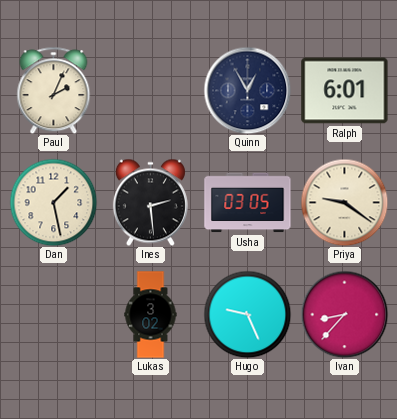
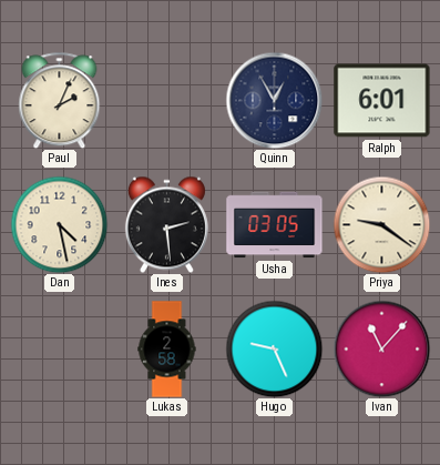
Dan: 1:28 -> 4:28 (59, 224)
Lukas: 3:02 -> 2:58 (167, 350)
Ivan: 8:37 -> 11:07 (381, 348)
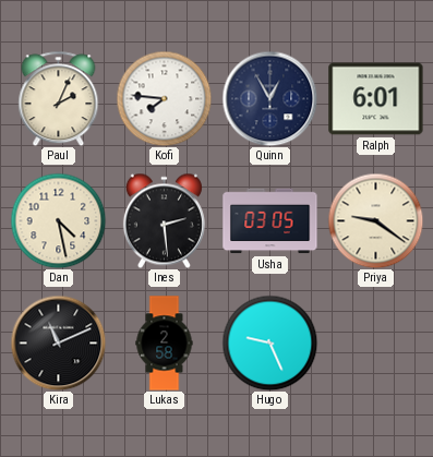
Kofi: none -> 7:46 (164, 98)
Kira: none -> 11:11 (58, 342)
Ivan: 11:07 -> none (381, 348)
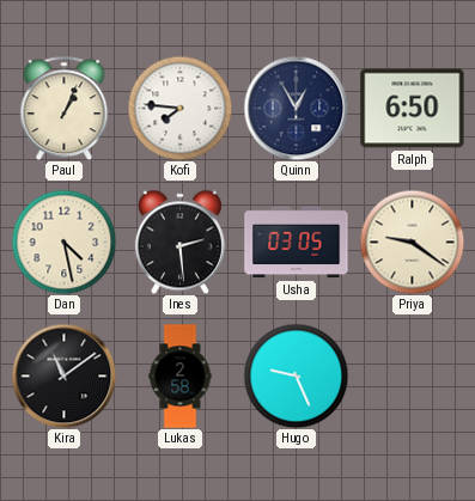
Paul: 2:04 -> 1:04 (65, 108)
Ralph: 6:01 -> 6:50 (413, 109)
Kira: 11:11 -> 11:09 (63, 375)
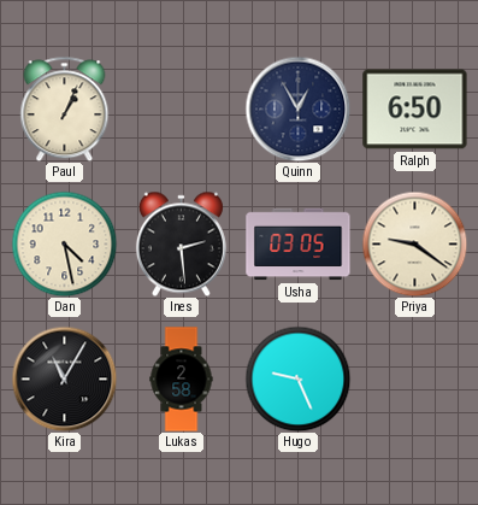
Kofi: 7:46 -> none (179, 108)
Kira: 11:09 -> 11:05 (64, 378)
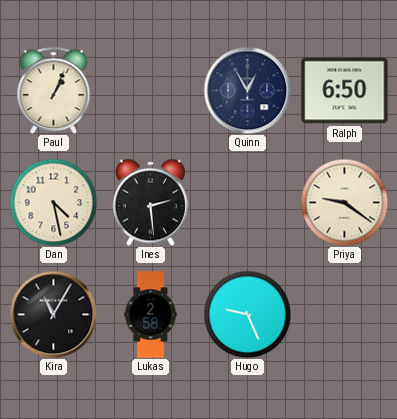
Usha: 03:05 -> none (299, 245)
